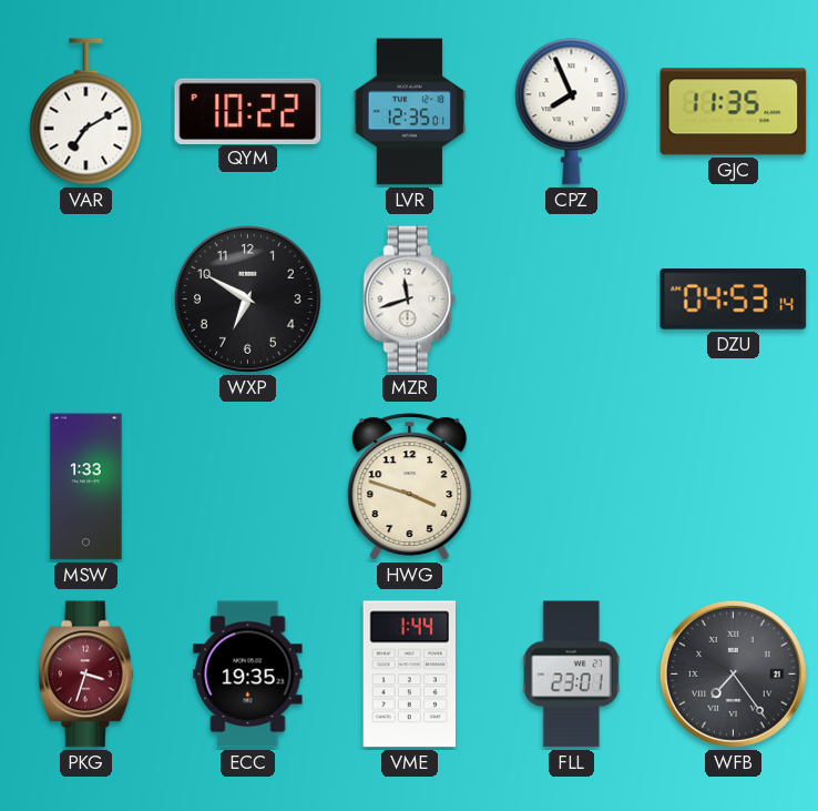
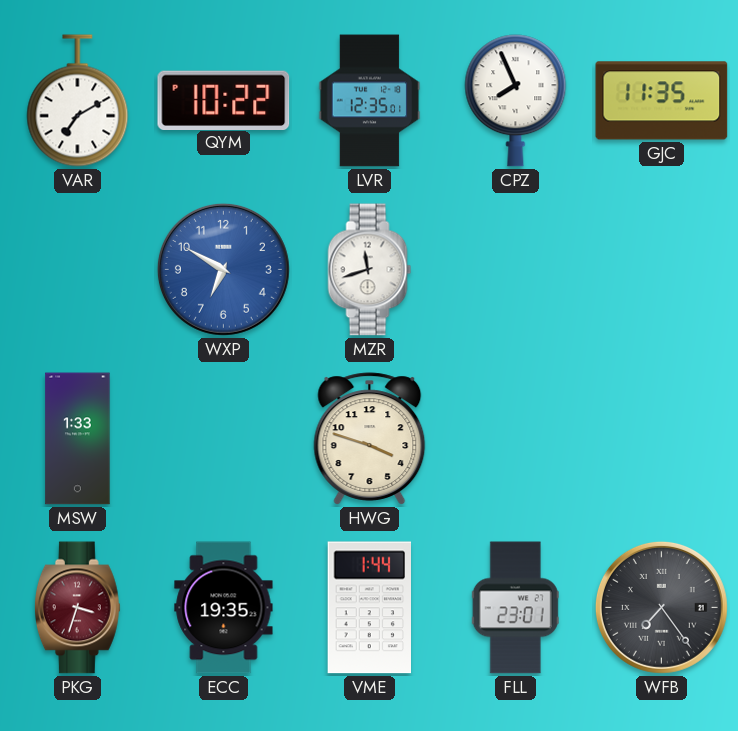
WXP dial: black -> blue (223, 269)
DZU: 04:53 -> none (734, 300)
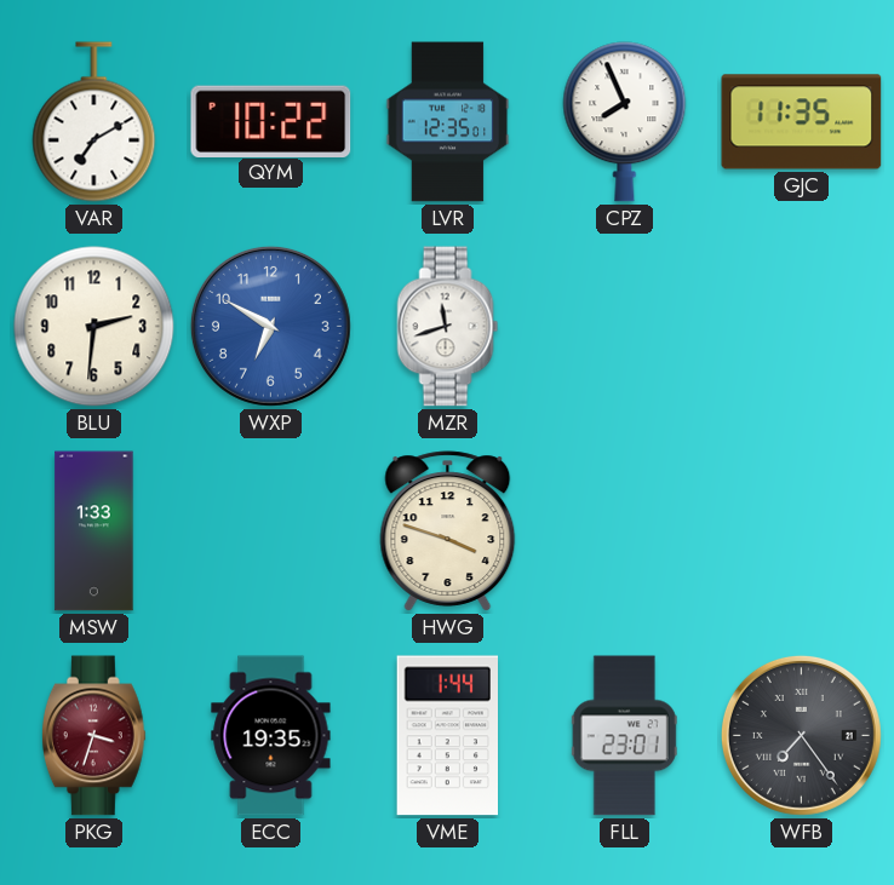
BLU: none -> 2:31 (94, 327)
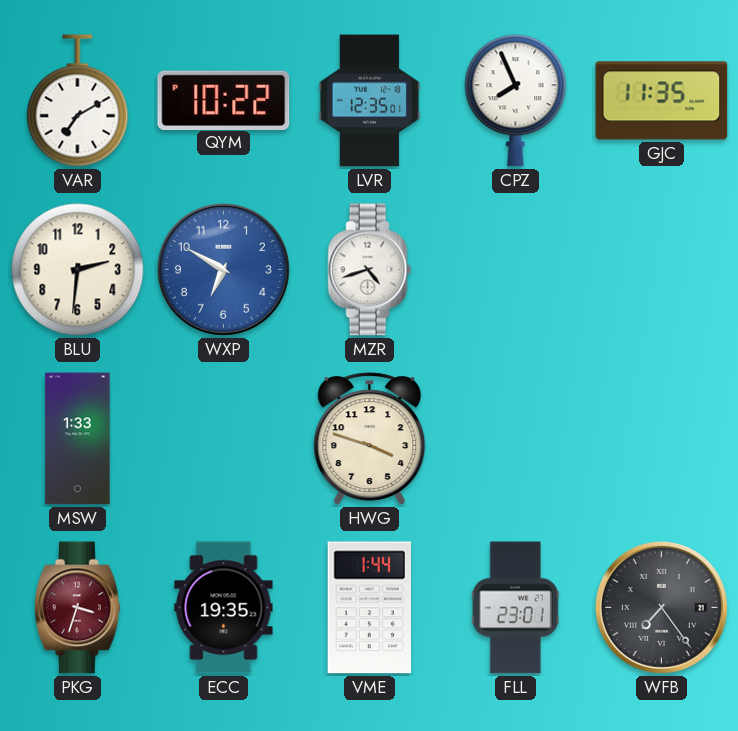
MZR: 11:42 -> 4:42 (370, 270)
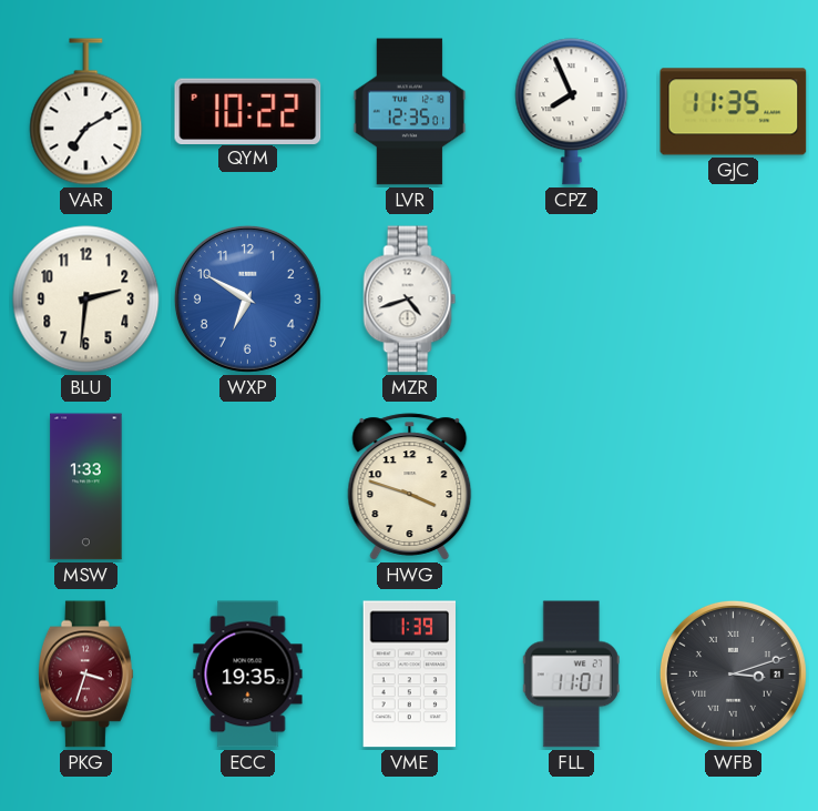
VME: 1:44 -> 1:39 (409, 675)
FLL: 23:01 -> 11:01 (571, 675)
WFB: 7:24 -> 3:12 (733, 673)
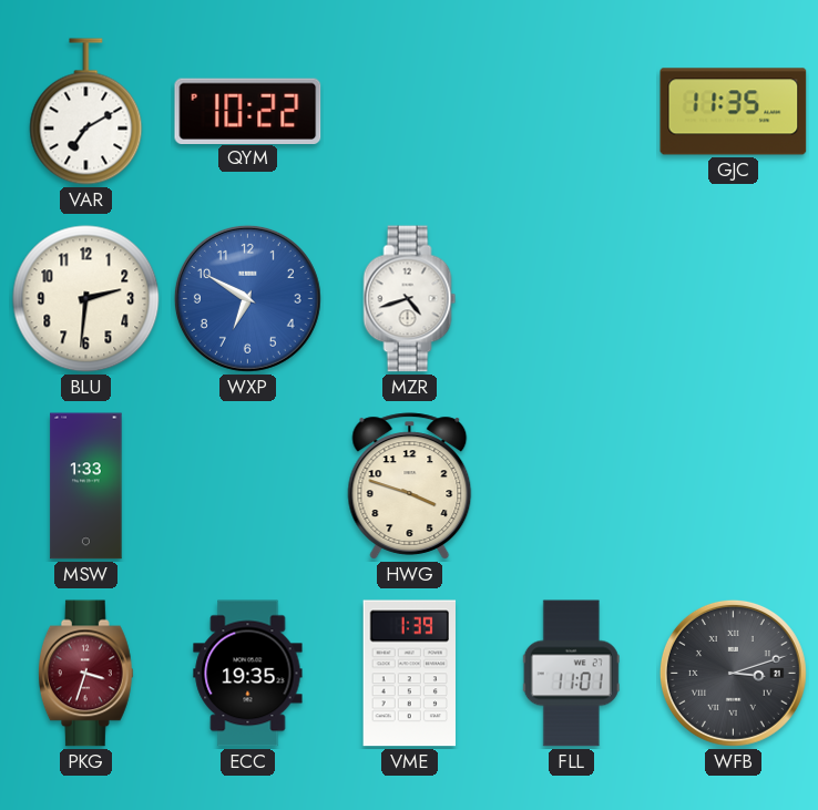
LVR: 12:35 -> none (410, 112)
CPZ: 7:56 -> none (572, 112)
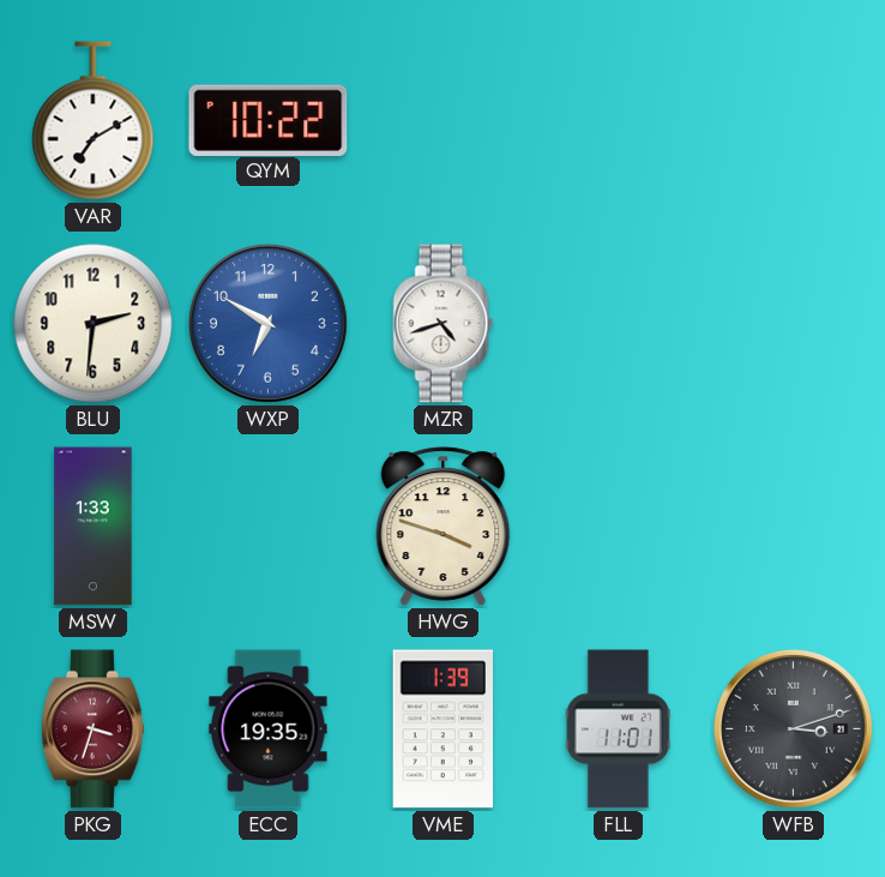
GJC: 11:35 -> none (734, 112)
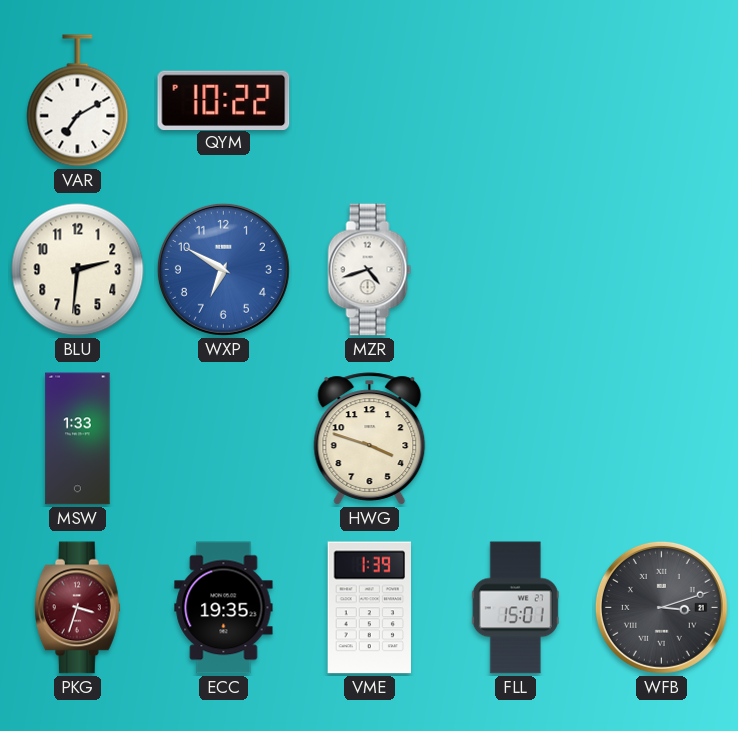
FLL: 11:01 -> 15:01 (515, 608)
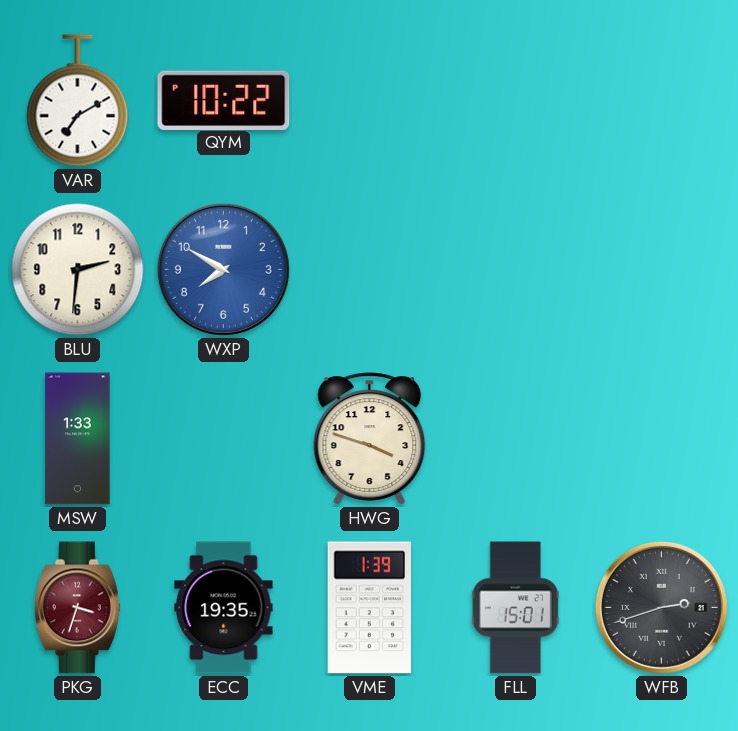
WXP: 6:50 -> 7:50 (223, 269)
MZR: 4:42 -> none (370, 270)
WFB: 3:12 -> 2:42 (661, 607)
